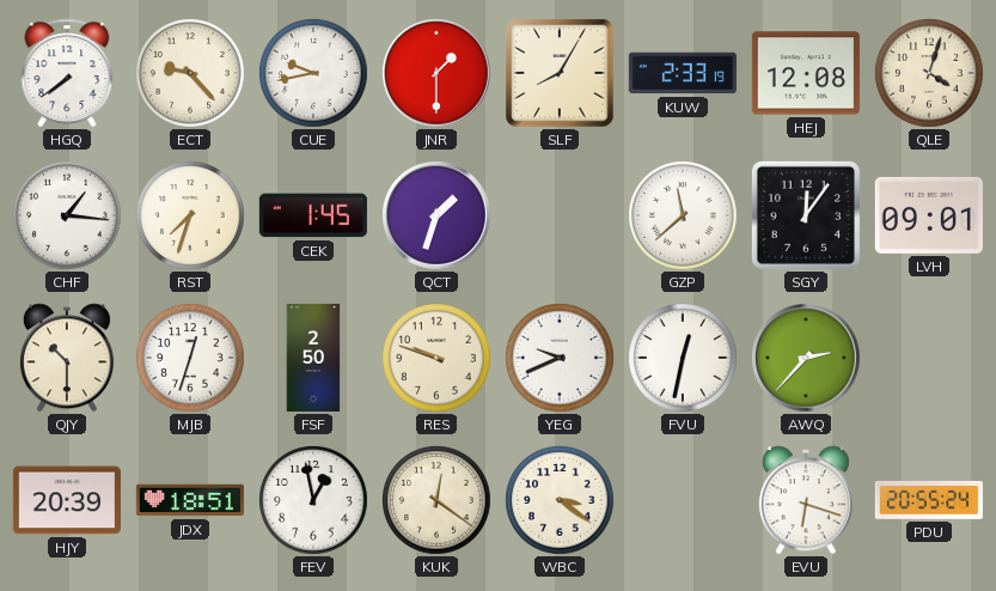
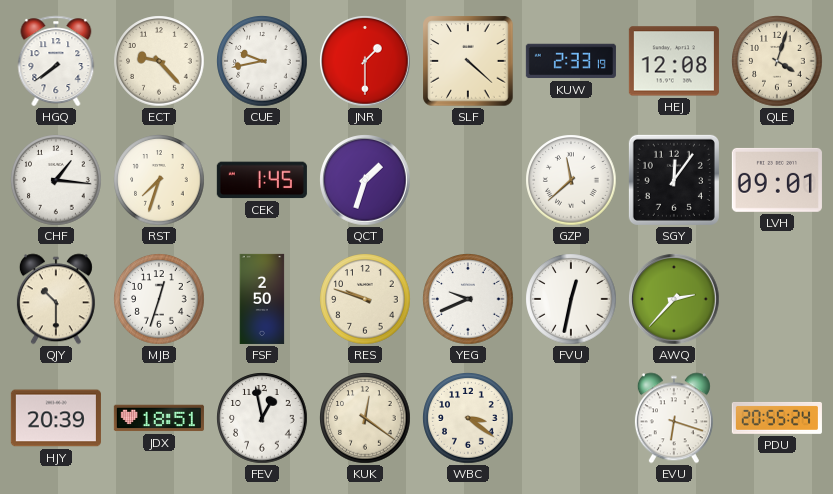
SLF: 8:05 -> 4:22 (468, 61)
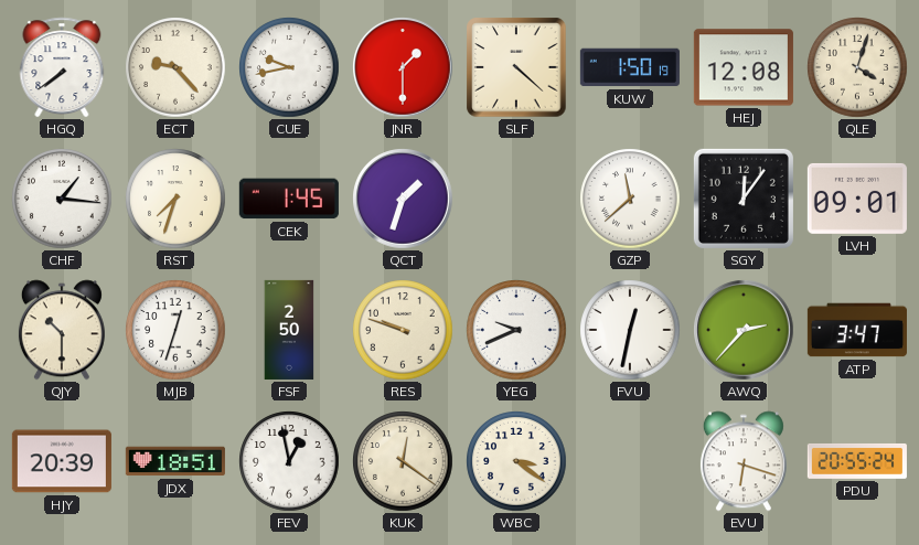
KUW: 2:33 -> 1:50 (630, 67)
ATP: none -> 3:47 (857, 330)
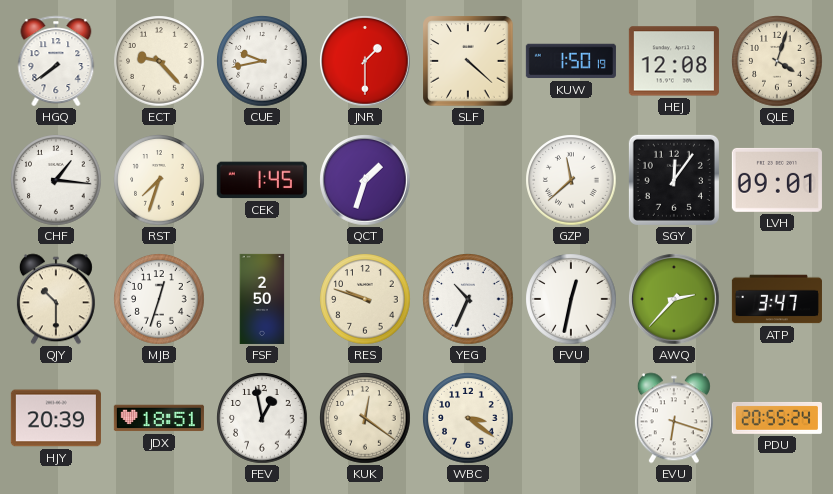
YEG: 9:41 -> 10:34 (468, 299)
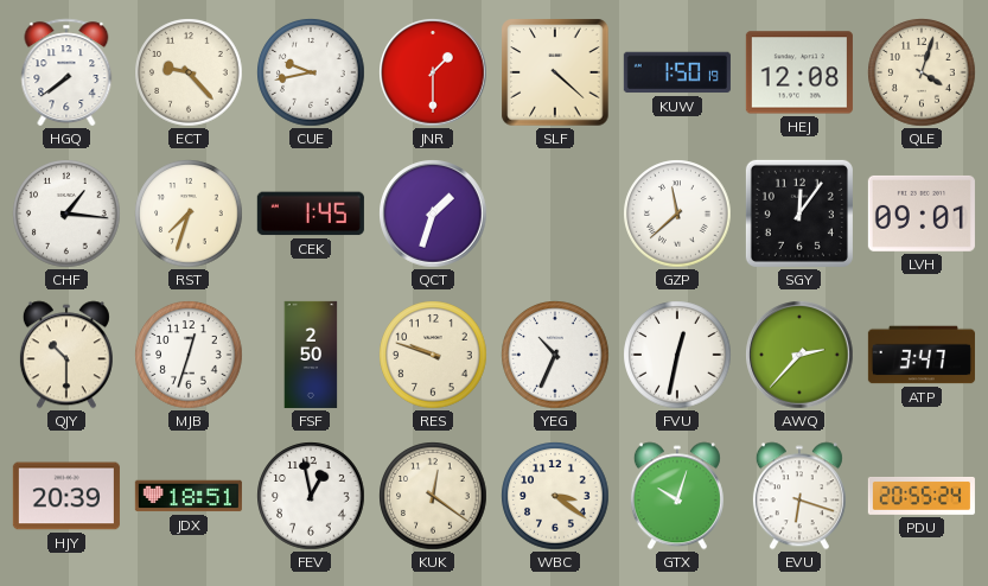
GTX: none -> 10:03 (677, 496)
